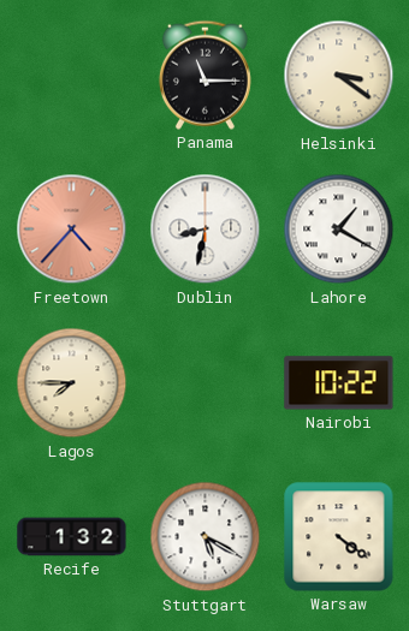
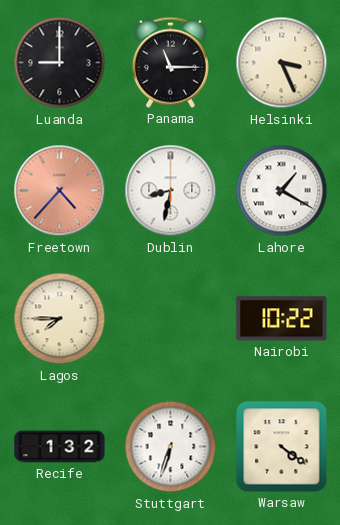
Luanda: none -> 9:00 (60, 63)
Helsinki: 3:21 -> 3:26 (282, 63)
Stuttgart: 5:20 -> 6:33 (171, 447)
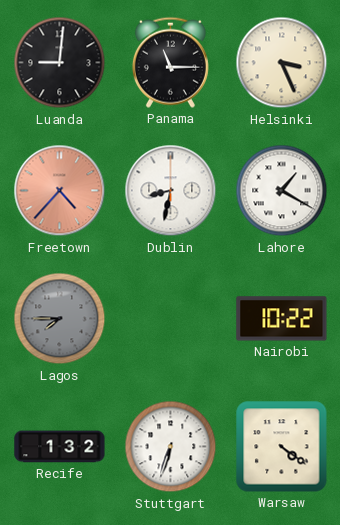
Luanda: 9:00 -> 9:01 (60, 63)
Lagos dial: cream -> grey (60, 319)
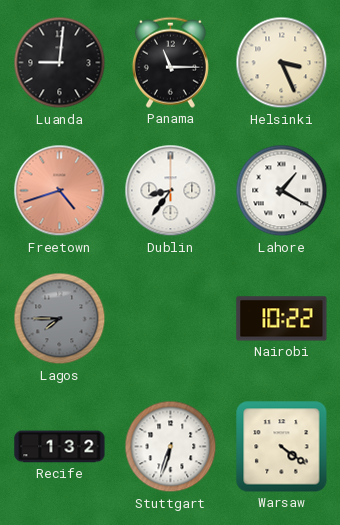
Freetown: 4:37 -> 4:42 (60, 191)
Dublin: 8:32 -> 8:36 (171, 191)
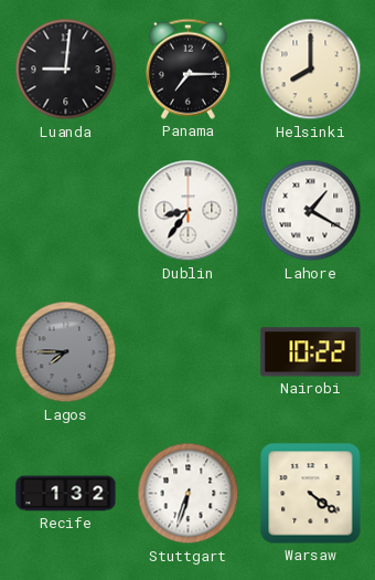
Panama: 11:15 -> 7:15 (187, 68)
Helsinki: 3:26 -> 8:00 (311, 70)
Freetown: 4:42 -> none (60, 191)
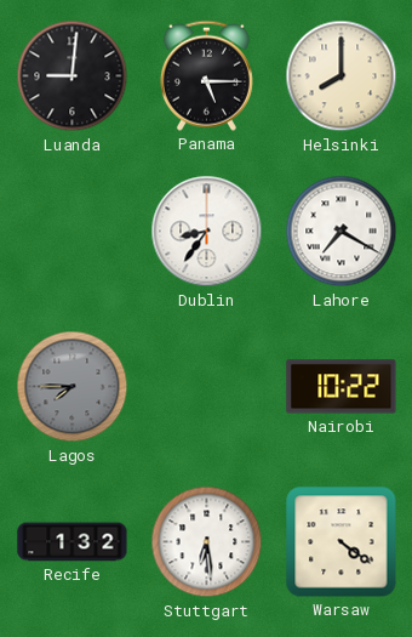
Panama: 7:15 -> 5:15 (206, 75)
Lahore: 1:20 -> 7:20 (342, 232)
Stuttgart: 6:33 -> 6:29 (207, 542)
